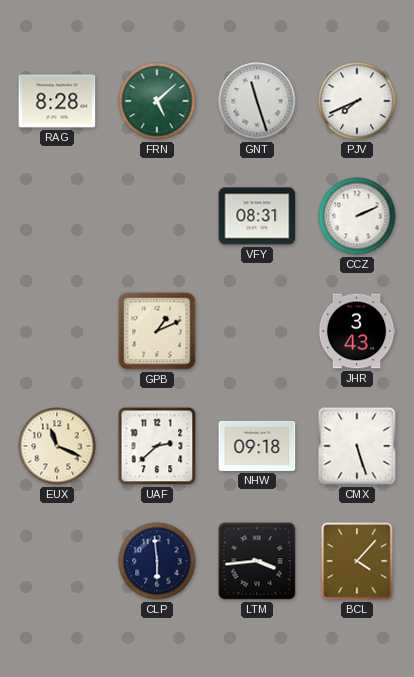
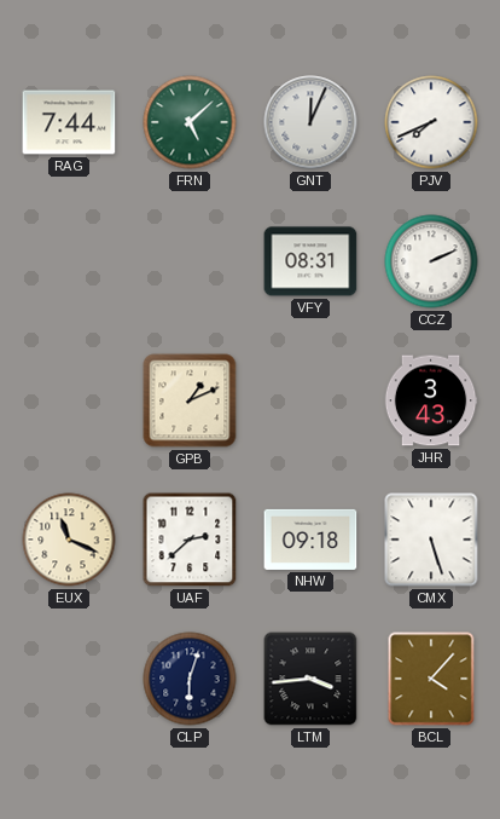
RAG: 8:28 -> 7:44 (69, 122)
GNT: 11:27 -> 12:04 (310, 122)
CLP: 5:59 -> 6:03 (190, 679)
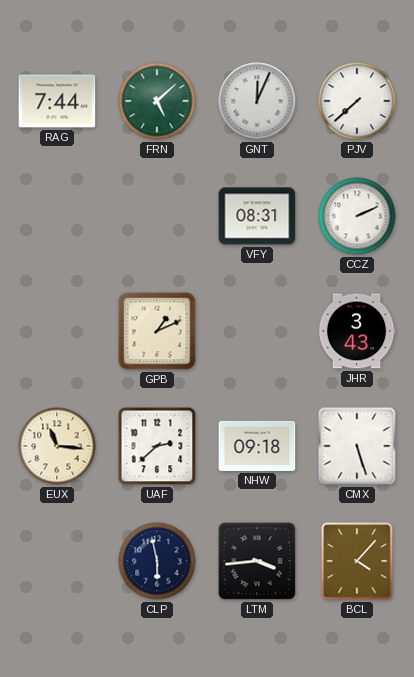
PJV: 7:41 -> 7:38 (357, 101)
EUX: 11:19 -> 11:16 (57, 446)
CLP: 6:03 -> 5:58 (157, 561)
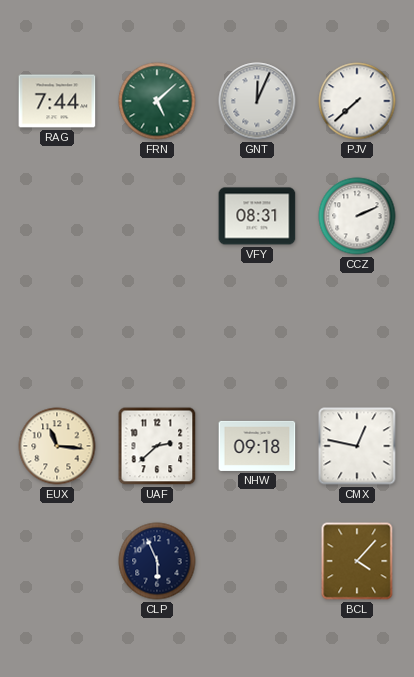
GPB: 1:11 -> none (157, 331)
JHR: 3:43 -> none (357, 331)
CMX: 5:27 -> 12:47 (357, 446)
CLP: 5:58 -> 5:56 (157, 561)
LTM: 3:44 -> none (257, 561)
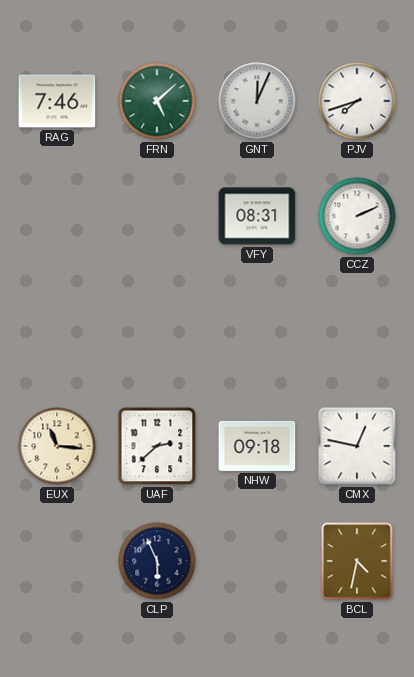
RAG: 7:44 -> 7:46 (57, 101)
PJV: 7:38 -> 7:42 (357, 101)
BCL: 4:07 -> 4:32 (357, 561)
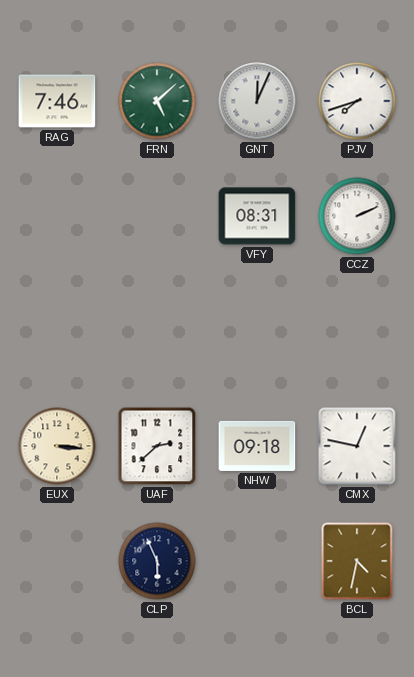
EUX: 11:16 -> 3:16 (57, 446)
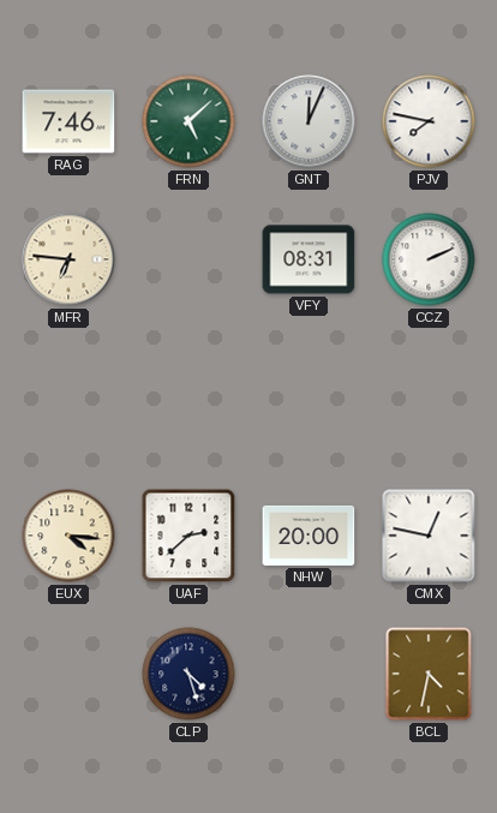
PJV: 7:42 -> 7:47 (429, 121)
MFR: none -> 6:46 (68, 259)
EUX: 3:16 -> 4:16 (68, 536)
NHW: 09:18 -> 20:00 (309, 536)
CLP: 5:56 -> 4:27 (188, 674)
